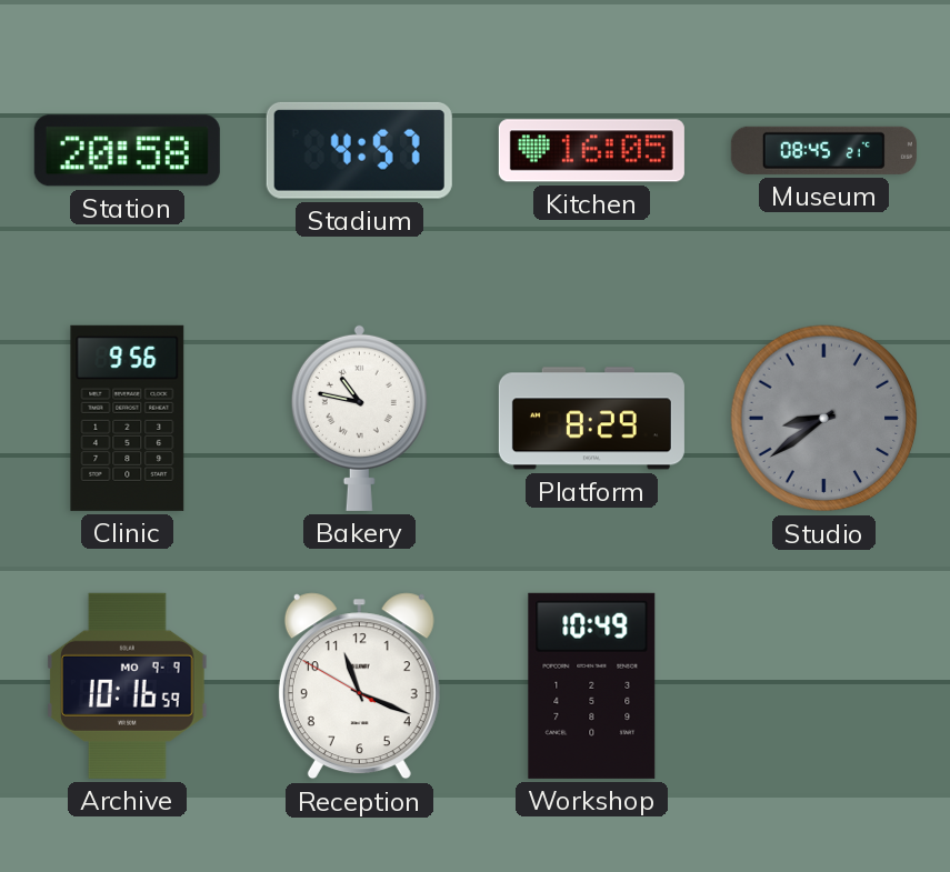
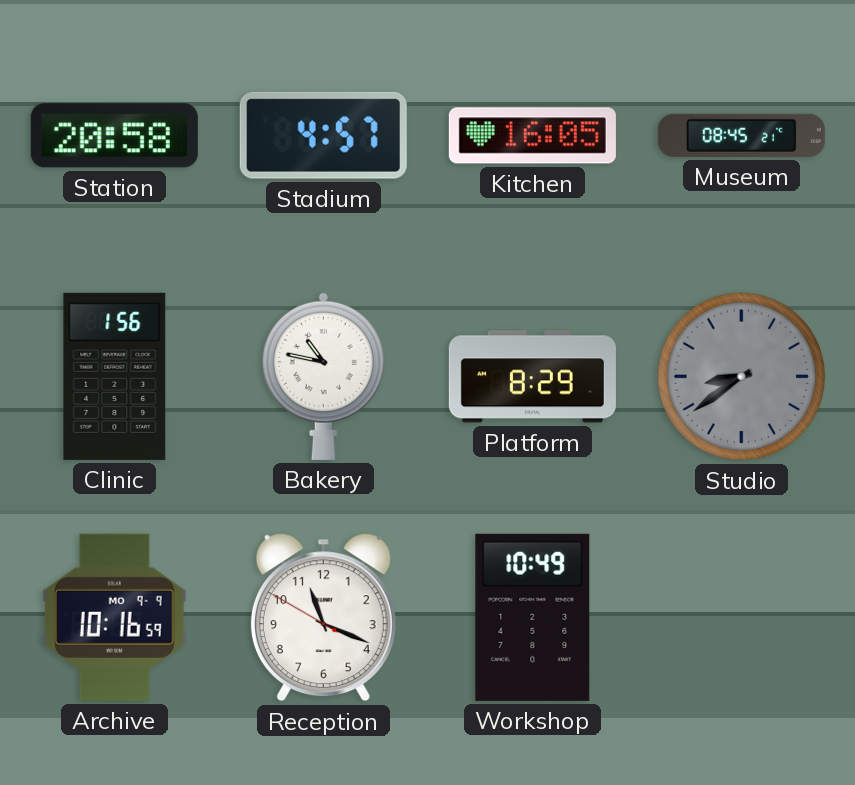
Clinic: 9:56 -> 1:56 (115, 376)
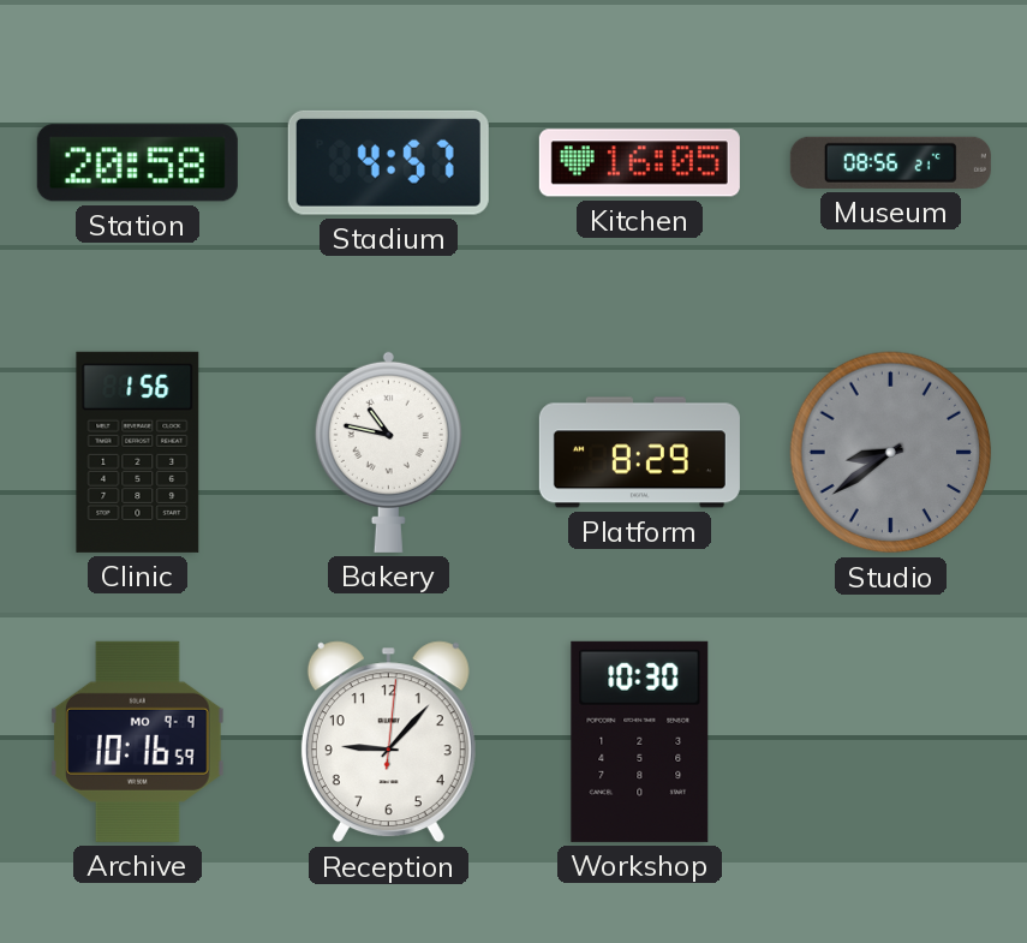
Museum: 08:45 -> 08:56 (890, 162)
Reception: 11:18 -> 9:07 (388, 742)
Workshop: 10:49 -> 10:30 (640, 741)
